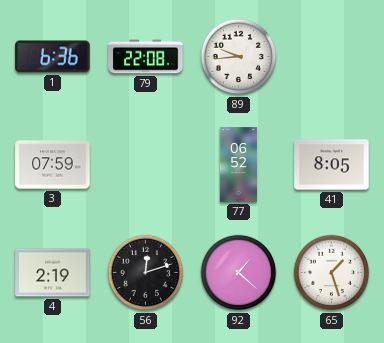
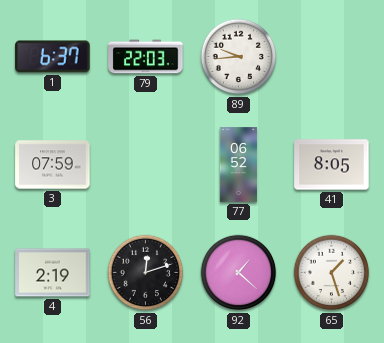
1: 6:36 -> 6:37 (53, 57)
79: 22:08 -> 22:03 (146, 57)
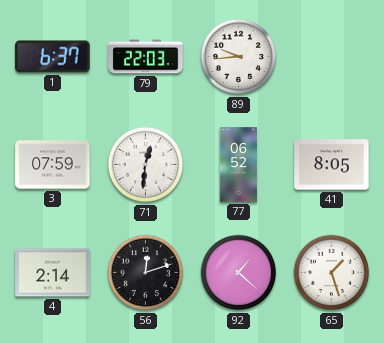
71: none -> 12:31 (146, 165)
4: 2:19 -> 2:14 (53, 273)
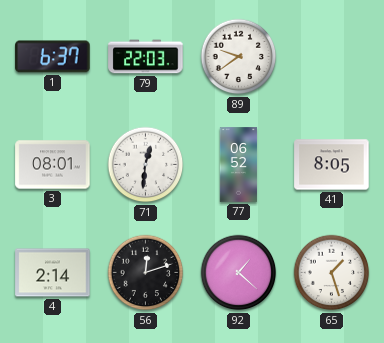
89: 9:44 -> 9:39 (239, 57)
3: 07:59 -> 08:01 (53, 165)
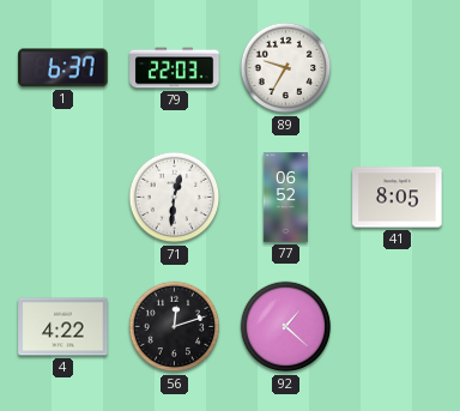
89: 9:39 -> 9:35 (286, 68)
3: 08:01 -> none (53, 165)
4: 2:14 -> 4:22 (63, 327)
65: 1:27 -> none (332, 273)
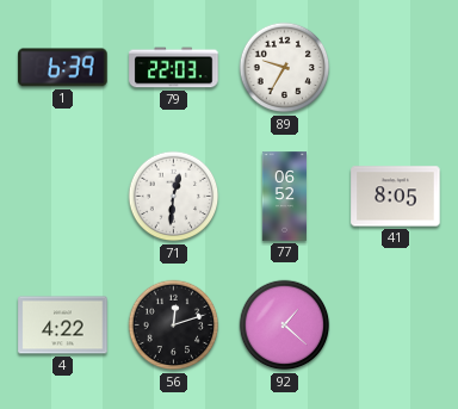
1: 6:37 -> 6:39 (63, 68)
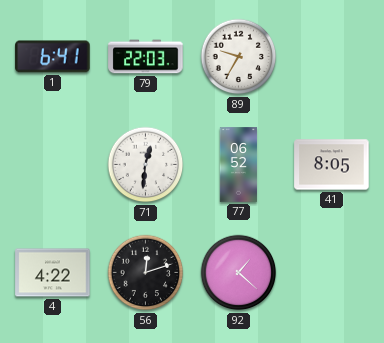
1: 6:39 -> 6:41 (53, 57)
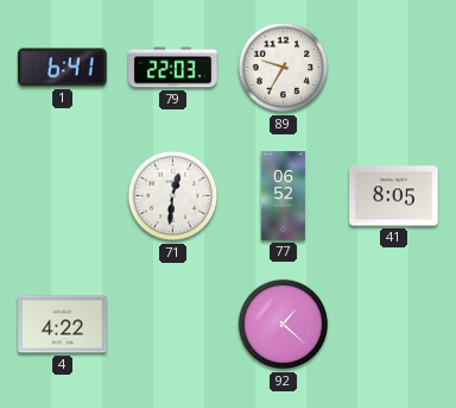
56: 12:12 -> none (146, 273)
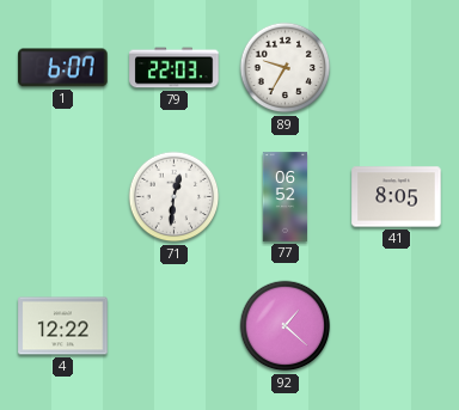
1: 6:41 -> 6:07 (63, 68)
4: 4:22 -> 12:22 (63, 326)
